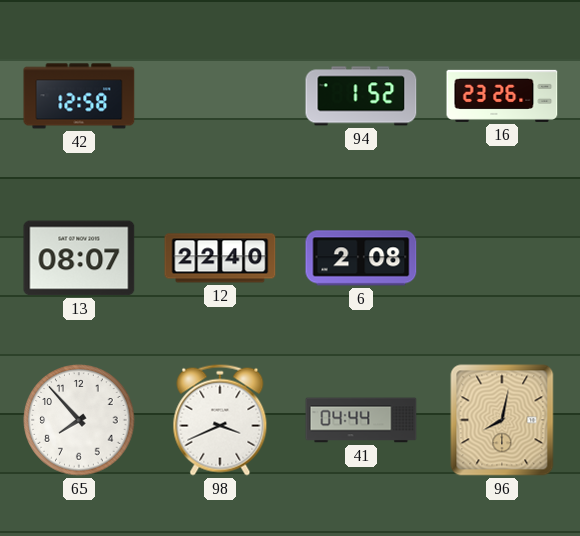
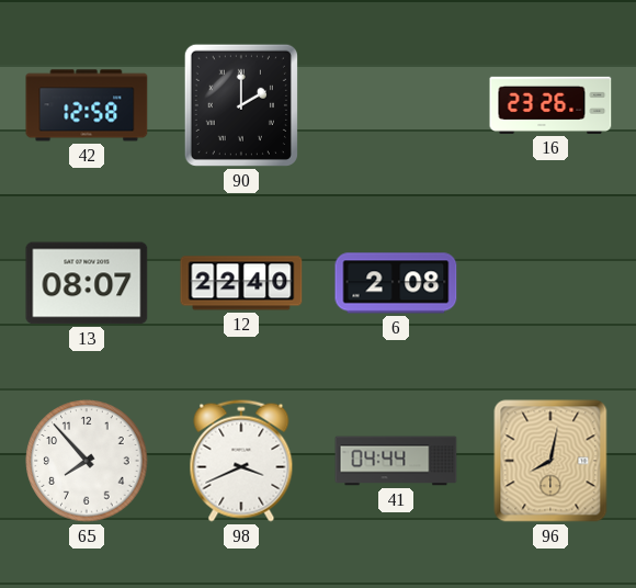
90: none -> 2:00 (241, 105)
94: 1:52 -> none (361, 96)
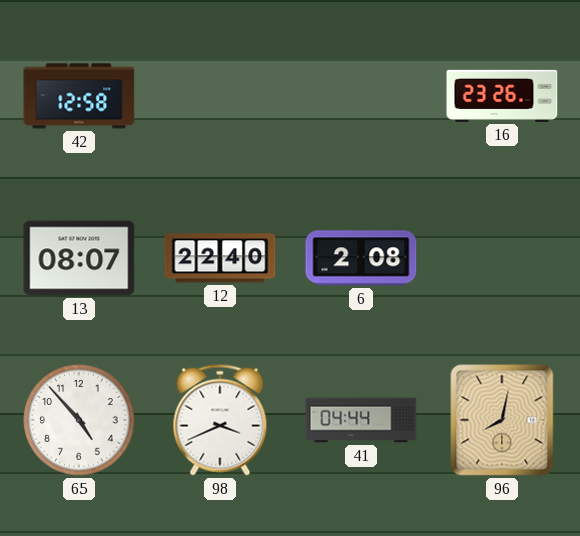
90: 2:00 -> none (241, 105)
65: 7:53 -> 4:53 (79, 420)
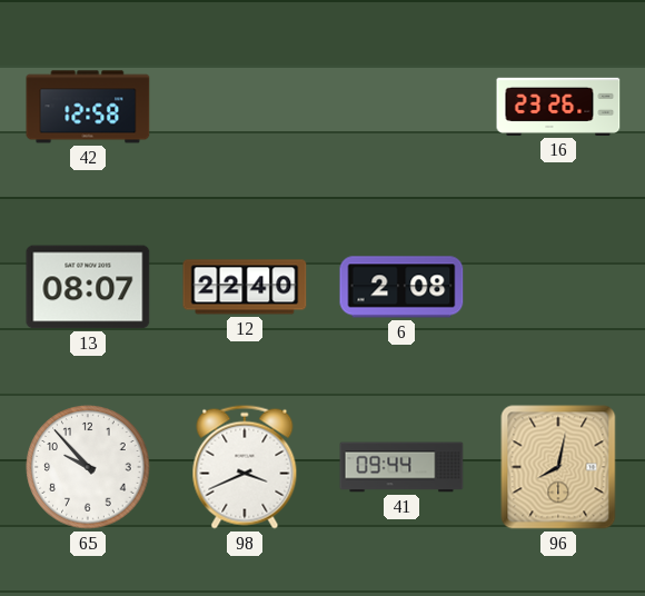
65: 4:53 -> 9:53 (88, 467)
41: 04:44 -> 09:44 (401, 467)
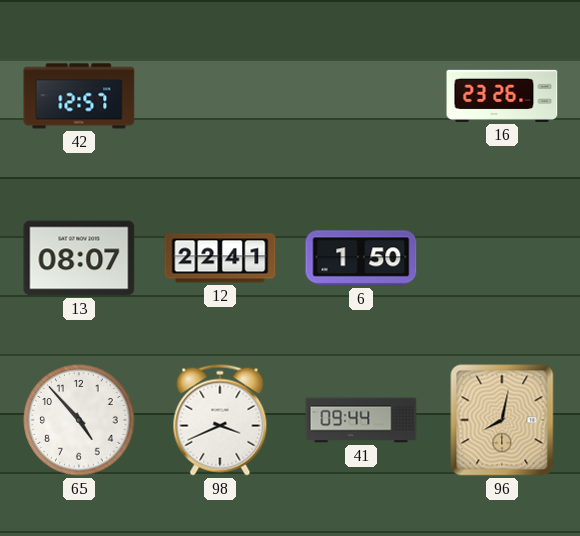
42: 12:58 -> 12:57 (79, 96)
12: 22:40 -> 22:41 (220, 258)
6: 2:08 -> 1:50 (361, 258)
65: 9:53 -> 4:53 (79, 420)
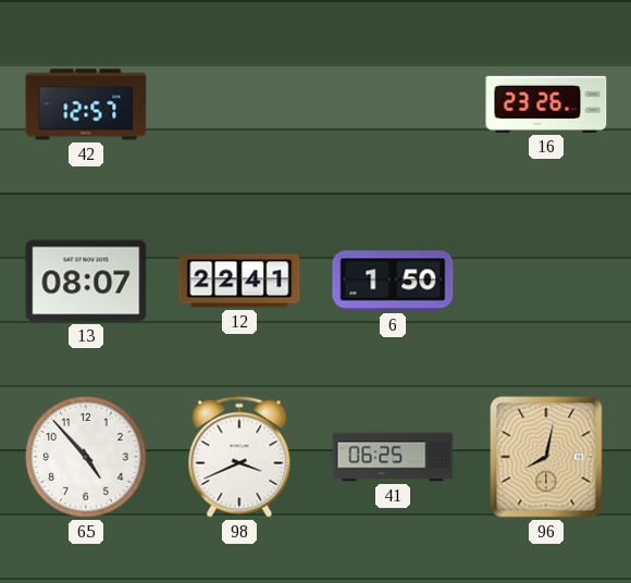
41: 09:44 -> 06:25 (393, 457)
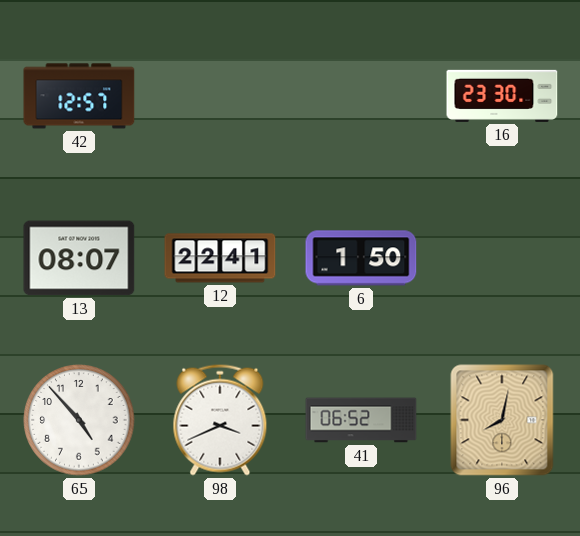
16: 23:26 -> 23:30 (502, 96)
41: 06:25 -> 06:52 (361, 420)
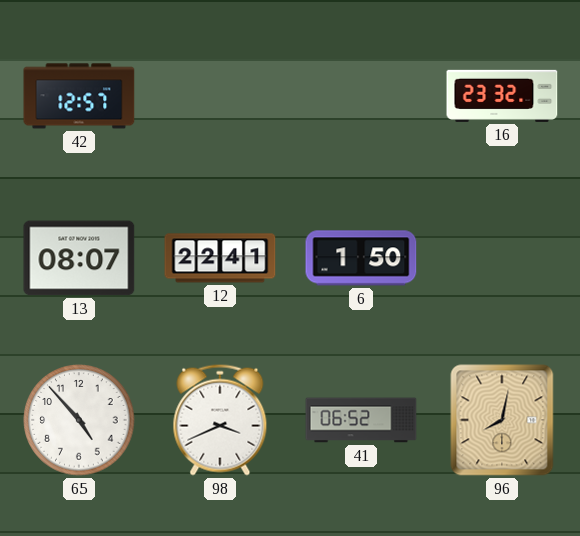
16: 23:30 -> 23:32 (502, 96)
